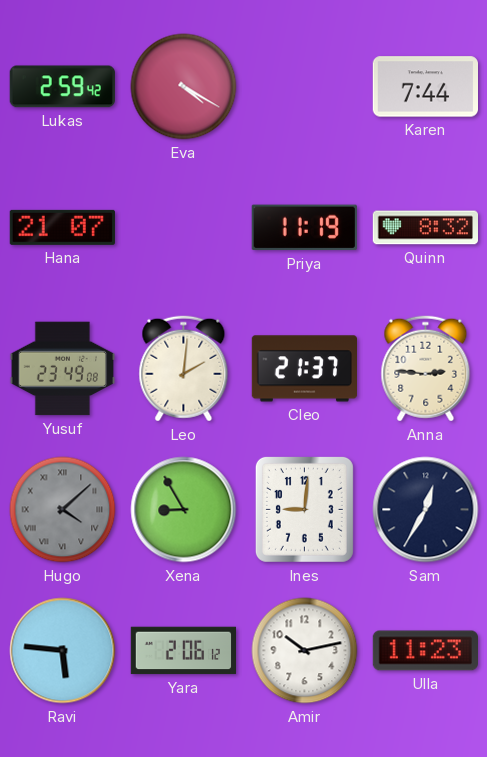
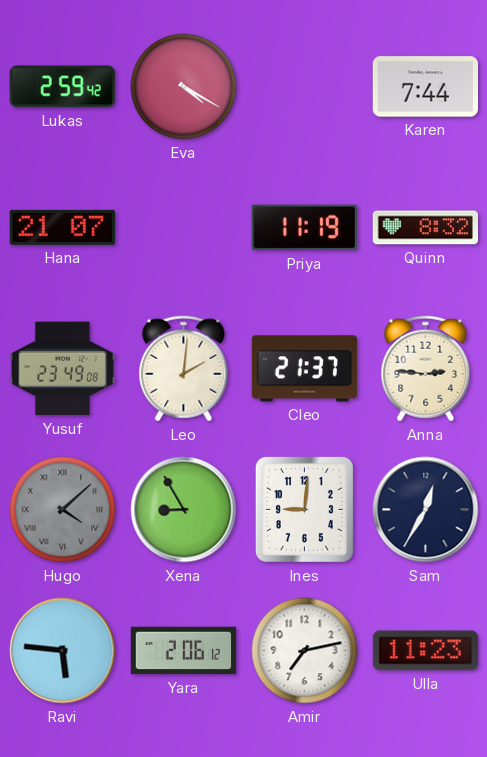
Amir: 10:13 -> 7:13 (305, 651)
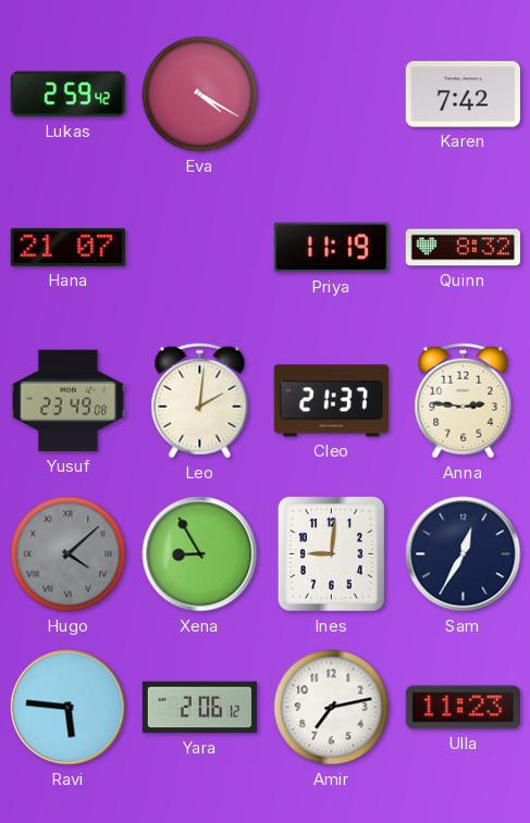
Karen: 7:44 -> 7:42 (463, 95)
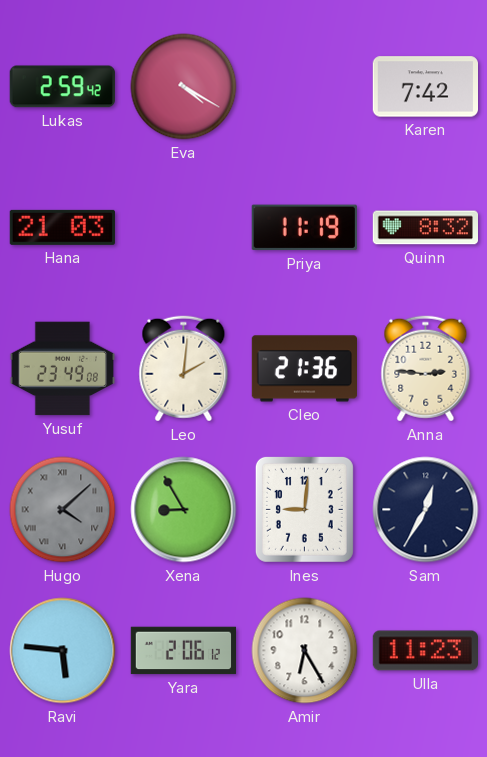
Hana: 21:07 -> 21:03 (62, 227)
Cleo: 21:37 -> 21:36 (304, 369)
Amir: 7:13 -> 6:25 (305, 651)
